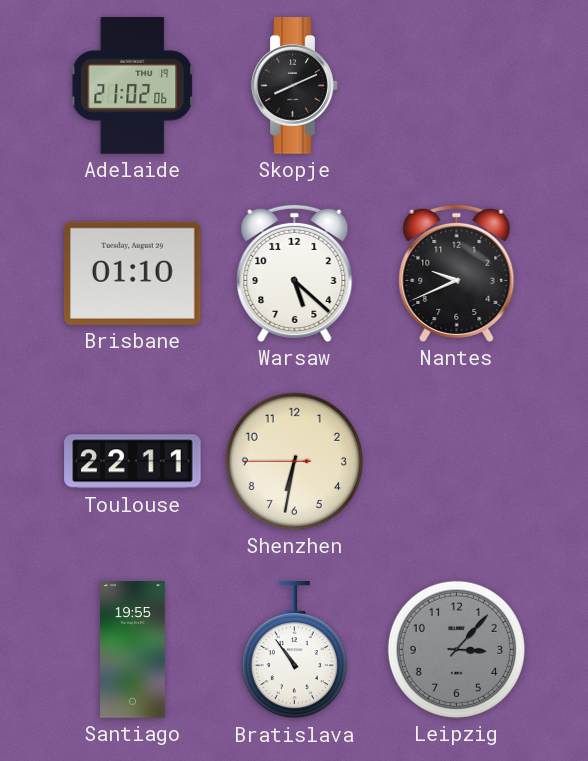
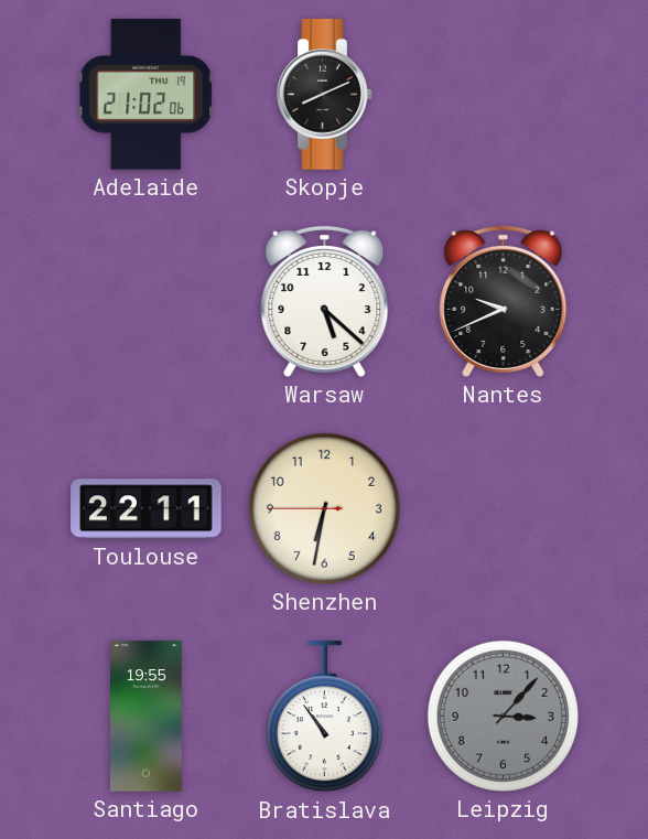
Brisbane: 01:10 -> none (133, 273)
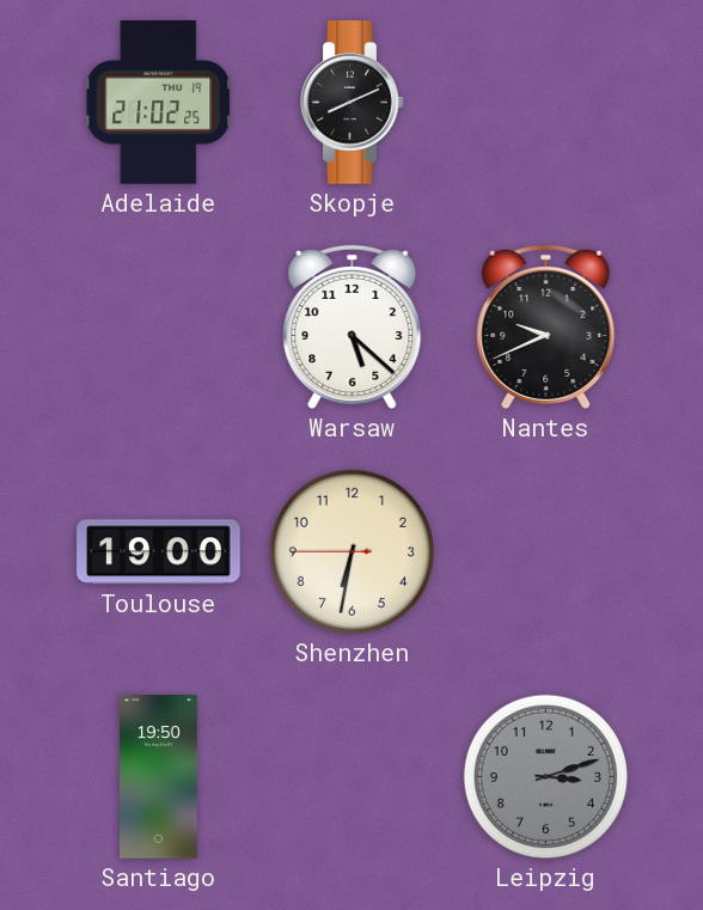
Adelaide: 21:02:06 -> 21:02:25 (159, 103)
Toulouse: 22:11 -> 19:00 (159, 552)
Santiago: 19:55 -> 19:50 (159, 777)
Bratislava: 10:54 -> none (324, 717)
Leipzig: 3:07 -> 3:12 (545, 776)
